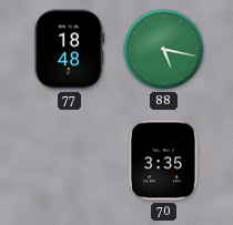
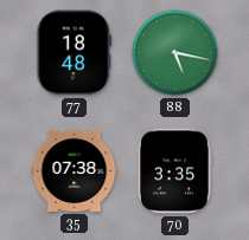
35: none -> 07:38 (75, 170)
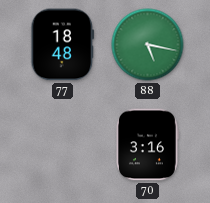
35: 07:38 -> none (75, 170)
70: 3:35 -> 3:16 (147, 145)
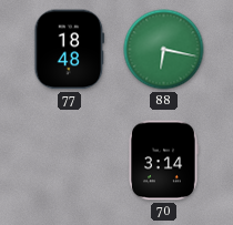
88: 5:17 -> 6:17 (164, 50)
70: 3:16 -> 3:14 (163, 161)
